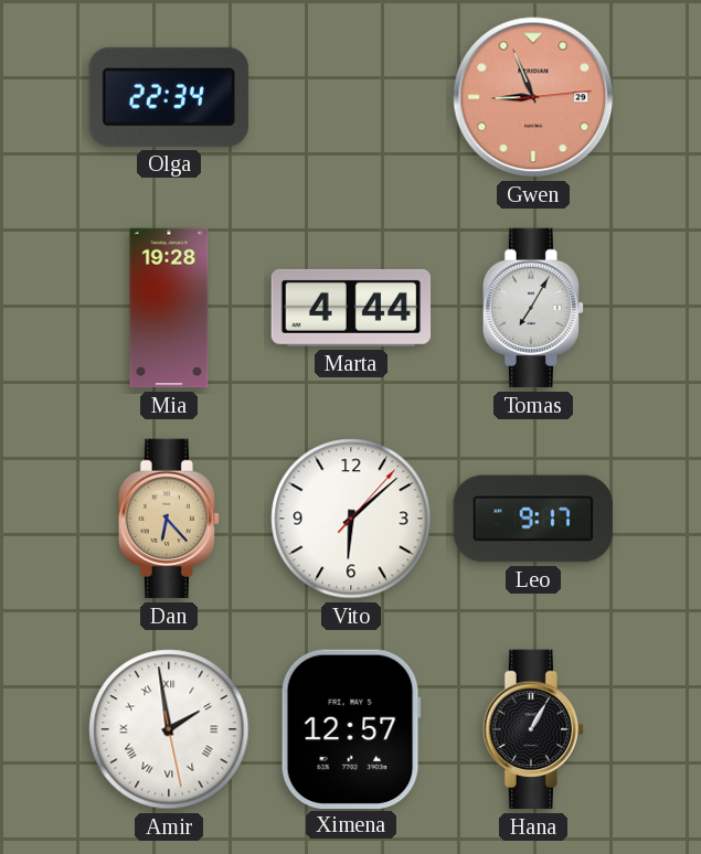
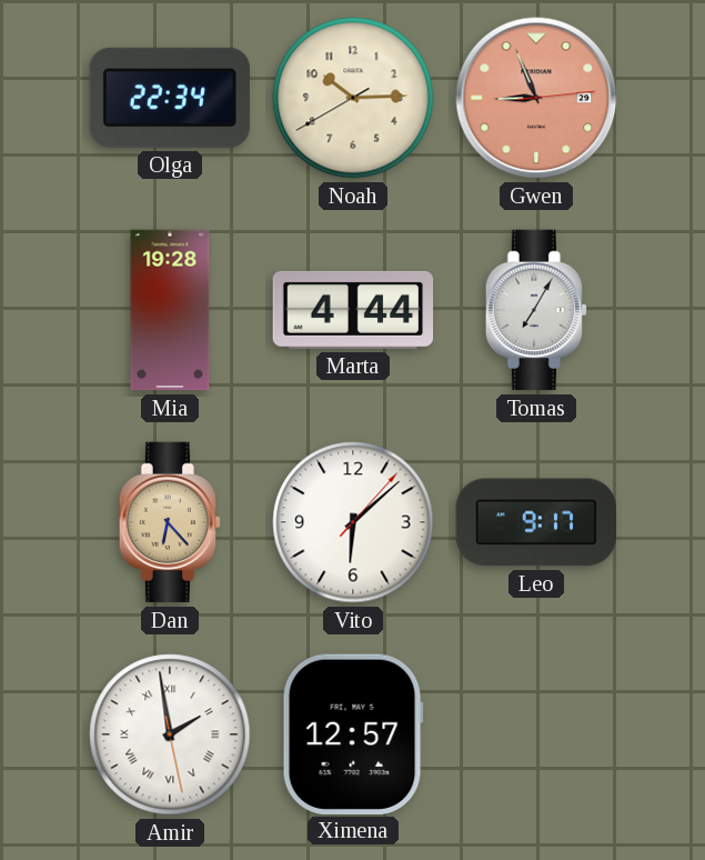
Noah: none -> 10:14 (353, 98)
Hana: 1:05 -> none (532, 729)
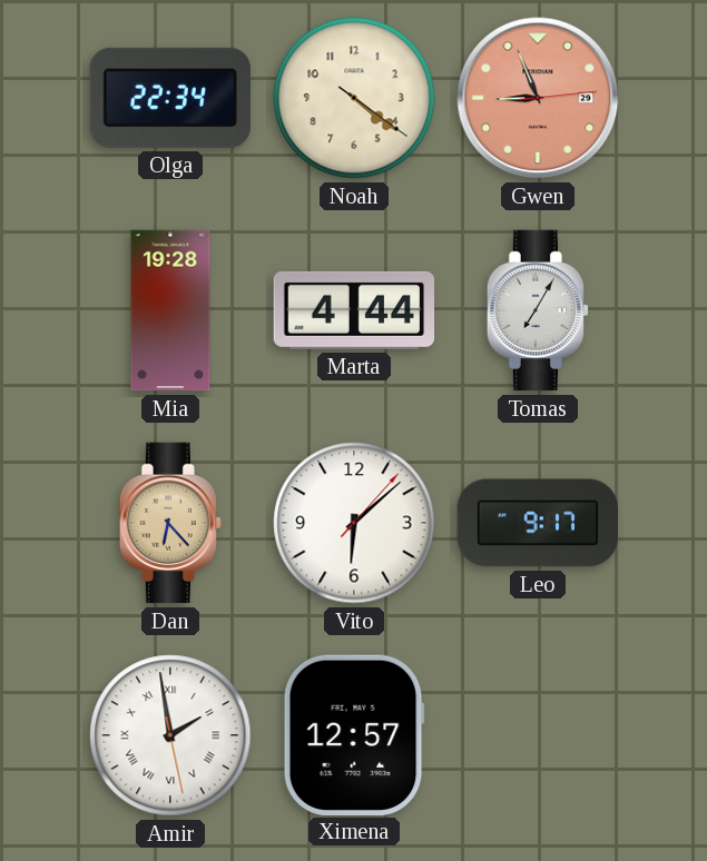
Noah: 10:14 -> 4:21 (354, 98)
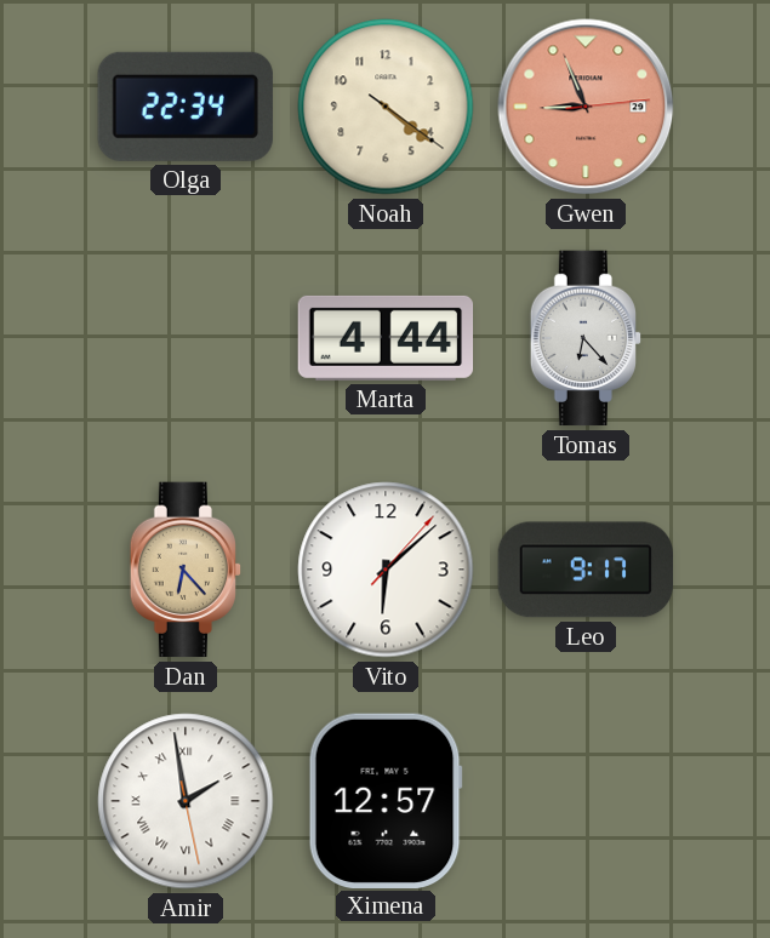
Mia: 19:28 -> none (170, 310)
Tomas: 7:05 -> 6:23 (584, 338)
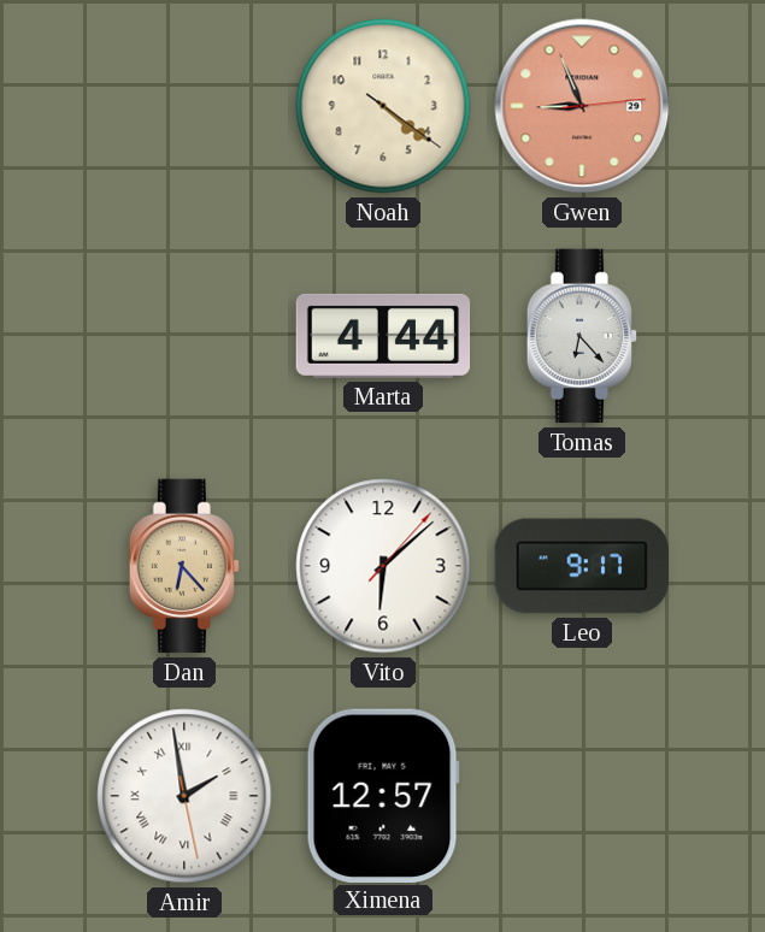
Olga: 22:34 -> none (186, 107)
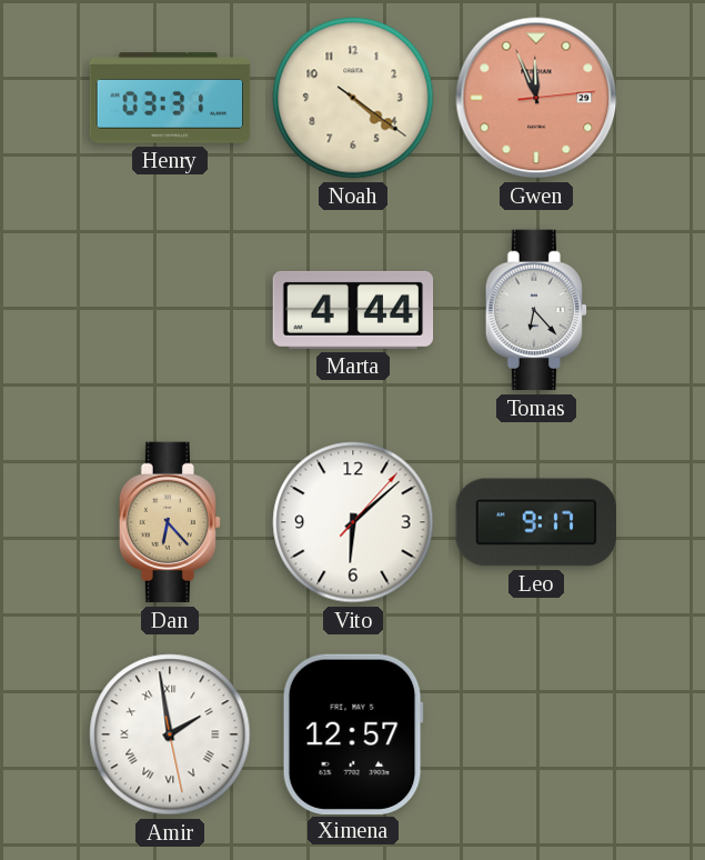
Henry: none -> 03:31 (170, 98)
Gwen: 8:56 -> 11:56 (536, 98)
